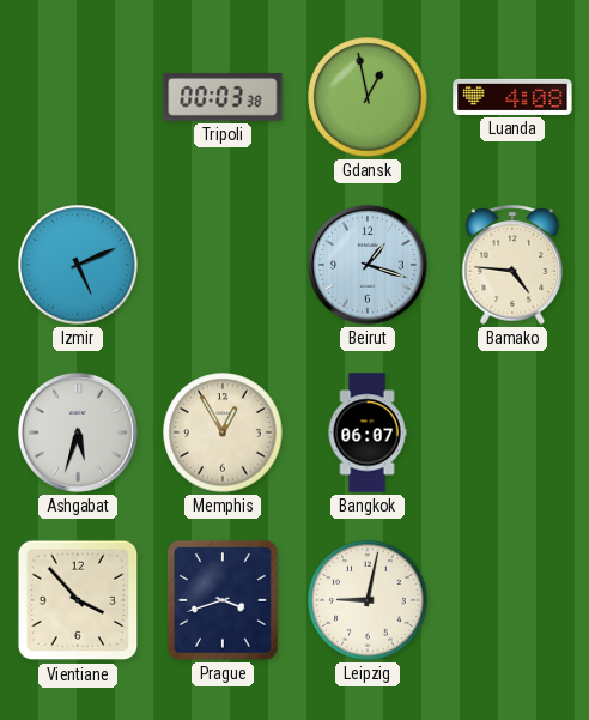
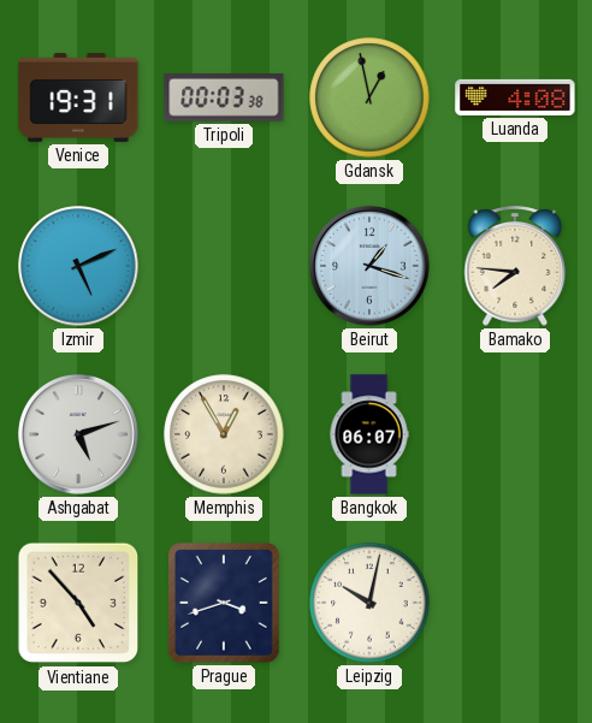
Venice: none -> 19:31 (78, 97)
Bamako: 4:46 -> 7:46 (515, 266)
Ashgabat: 5:33 -> 5:12 (78, 434)
Vientiane: 3:53 -> 4:53 (78, 603)
Leipzig: 9:02 -> 10:02 (369, 603)
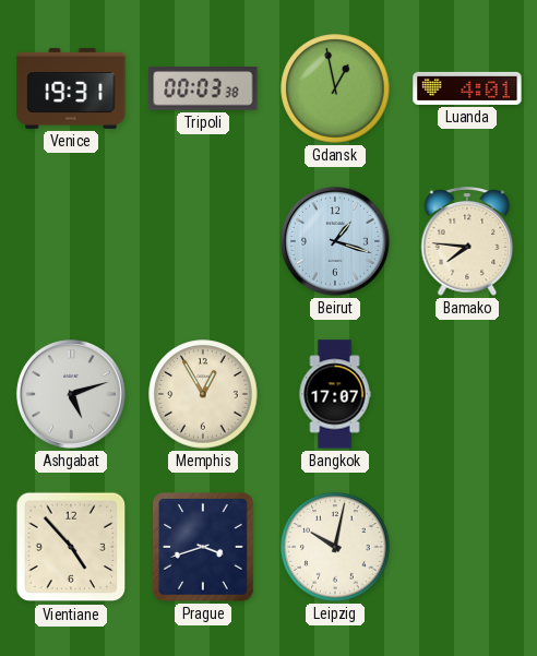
Luanda: 4:08 -> 4:01 (467, 88)
Izmir: 5:11 -> none (78, 266)
Bangkok: 06:07 -> 17:07 (335, 394)
